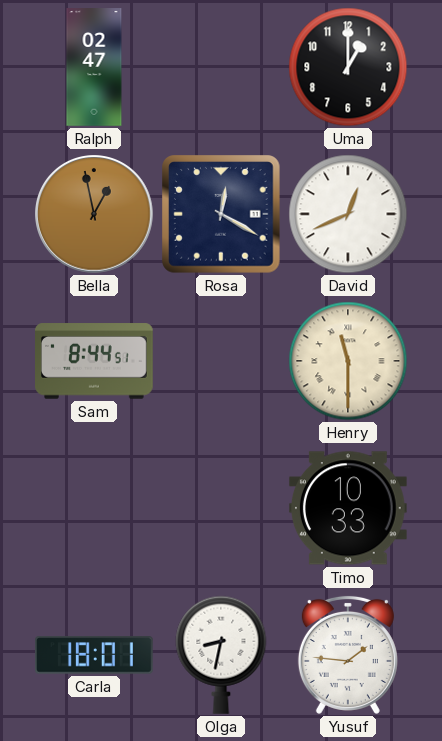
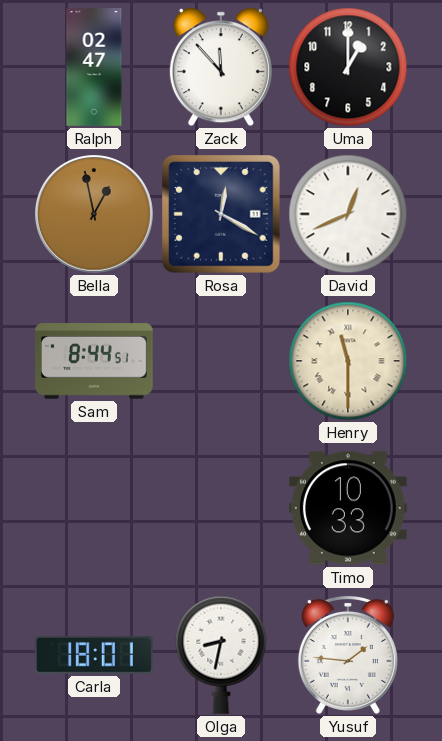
Zack: none -> 11:53 (221, 67)
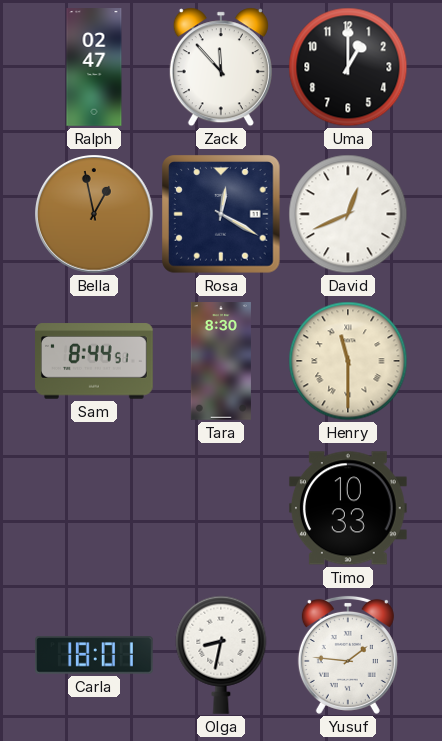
Tara: none -> 8:30 (221, 361)
